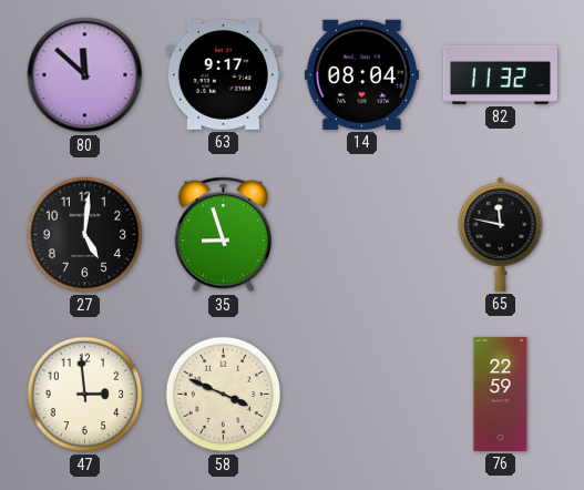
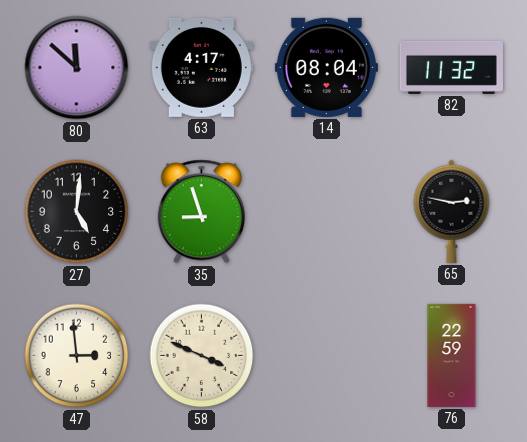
63: 9:17 -> 4:17 (201, 67)
65: 11:47 -> 2:47 (452, 211)
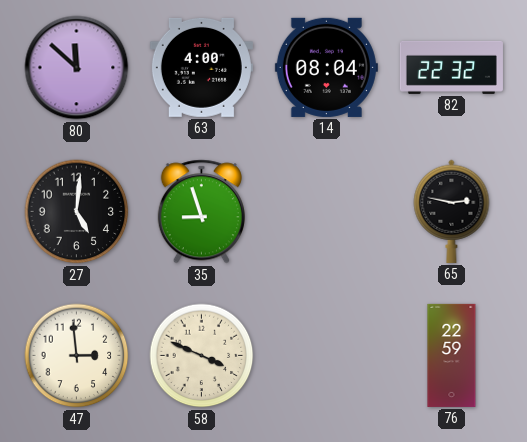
63: 4:17 -> 4:00 (201, 67)
82: 11:32 -> 22:32 (451, 67)
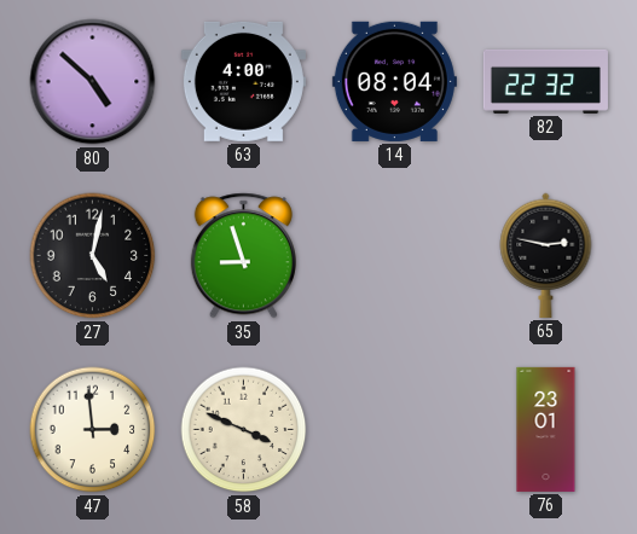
80: 11:52 -> 4:52 (93, 82)
27: 5:01 -> 5:02 (93, 256)
76: 22:59 -> 23:01 (546, 429)
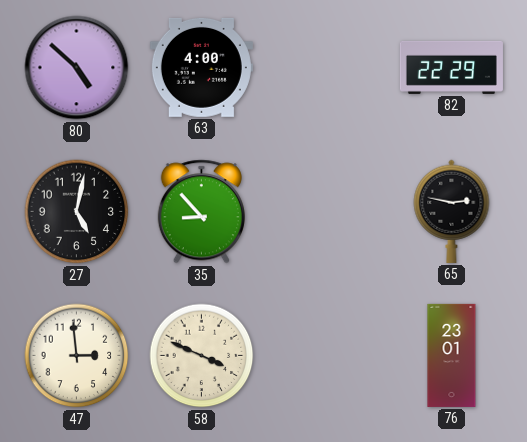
14: 08:04 -> none (394, 81)
82: 22:32 -> 22:29 (451, 67)
35: 8:57 -> 8:53 (201, 212)
